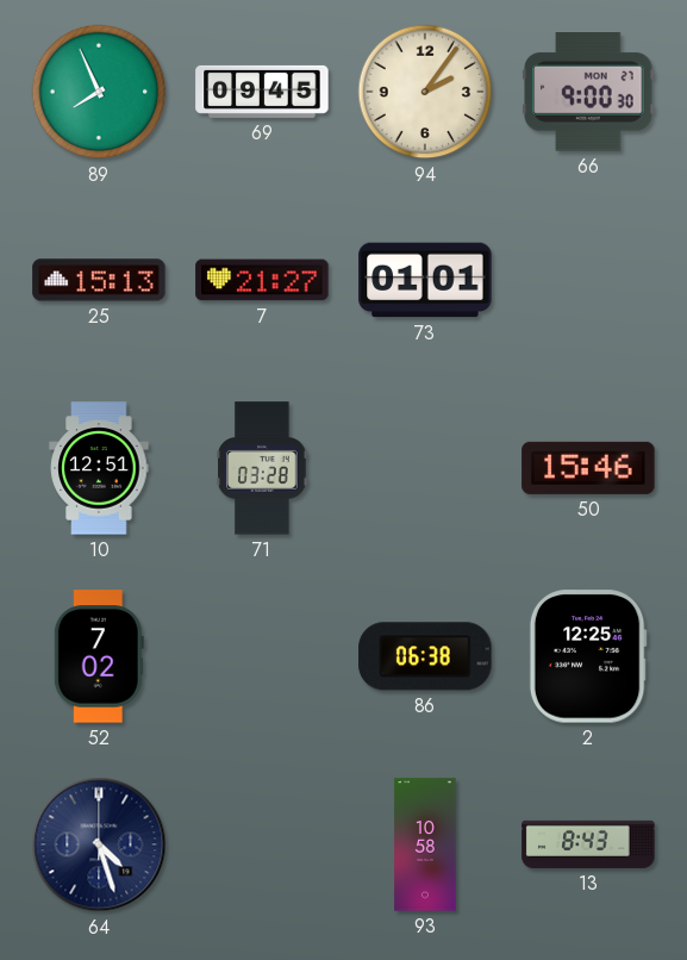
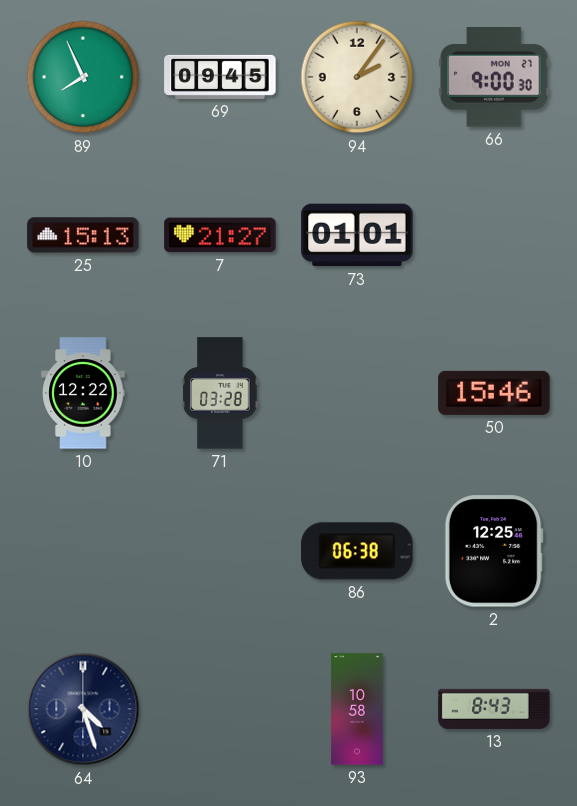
10: 12:51 -> 12:22 (83, 393)
52: 7:02 -> none (99, 656)
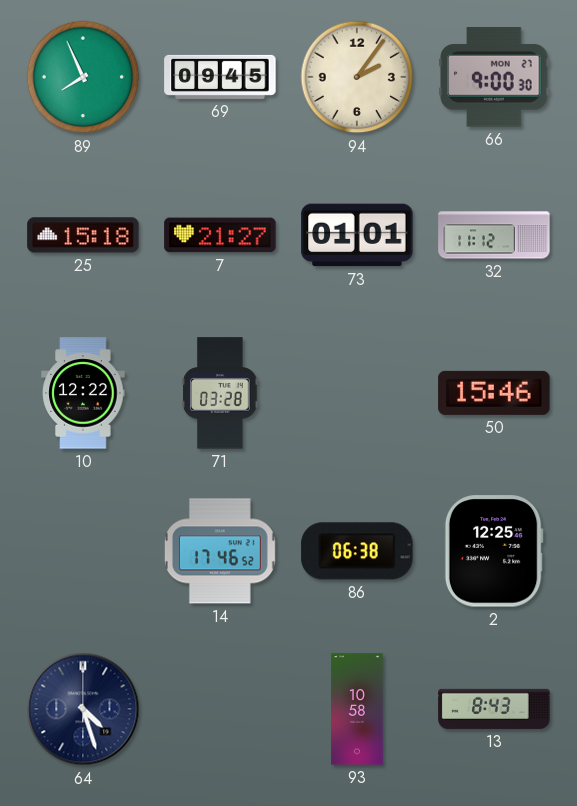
25: 15:13 -> 15:18 (83, 235)
32: none -> 11:12 (494, 235)
14: none -> 17:46 (220, 551)
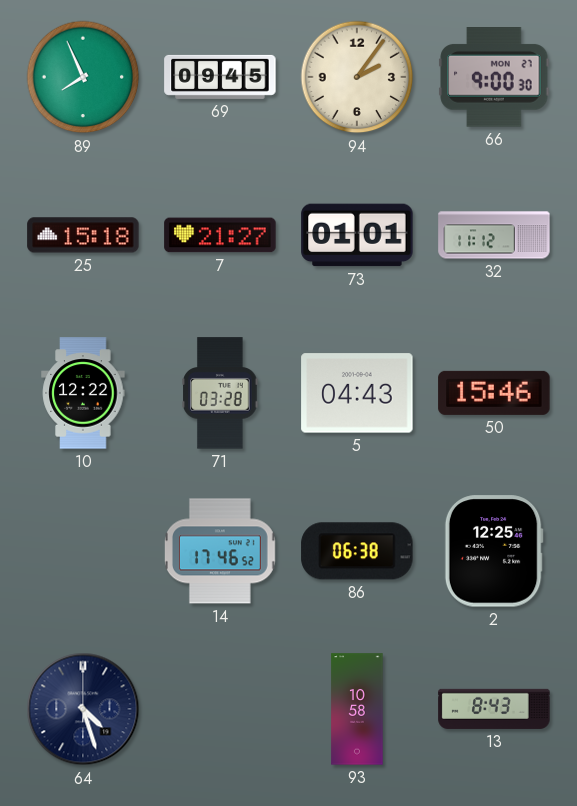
5: none -> 04:43 (357, 393)
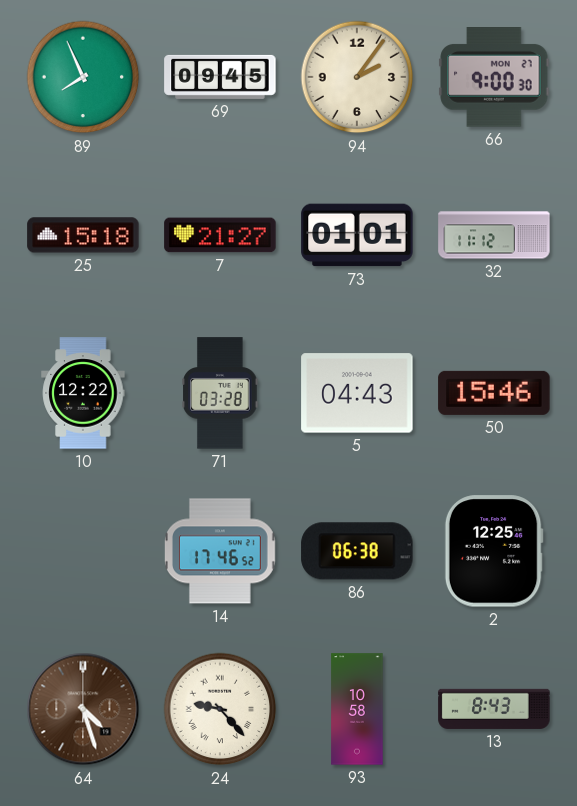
64 dial: navy -> brown (83, 709)
24: none -> 9:23 (220, 709)
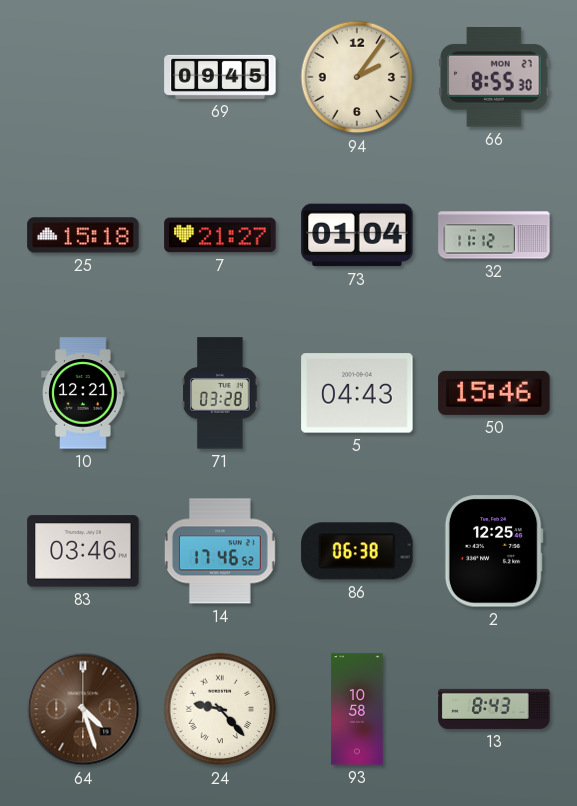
89: 7:56 -> none (83, 77)
66: 9:00 -> 8:55 (494, 77)
73: 01:01 -> 01:04 (357, 235)
10: 12:22 -> 12:21 (83, 393)
83: none -> 03:46 (83, 551)
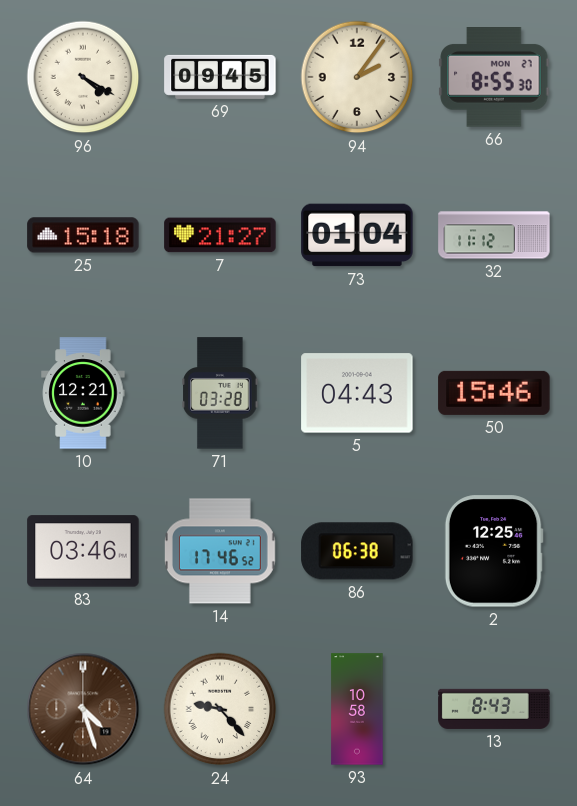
96: none -> 4:20 (83, 77)
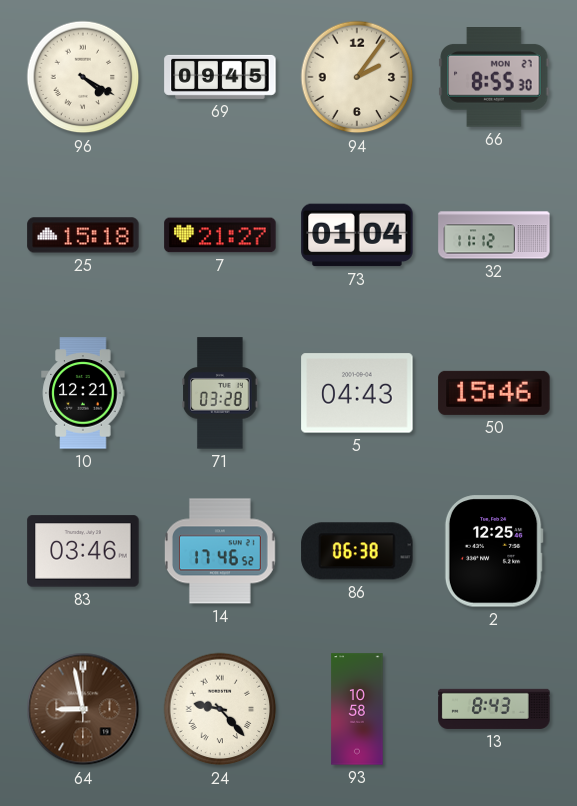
64: 4:27 -> 8:58 (83, 709)
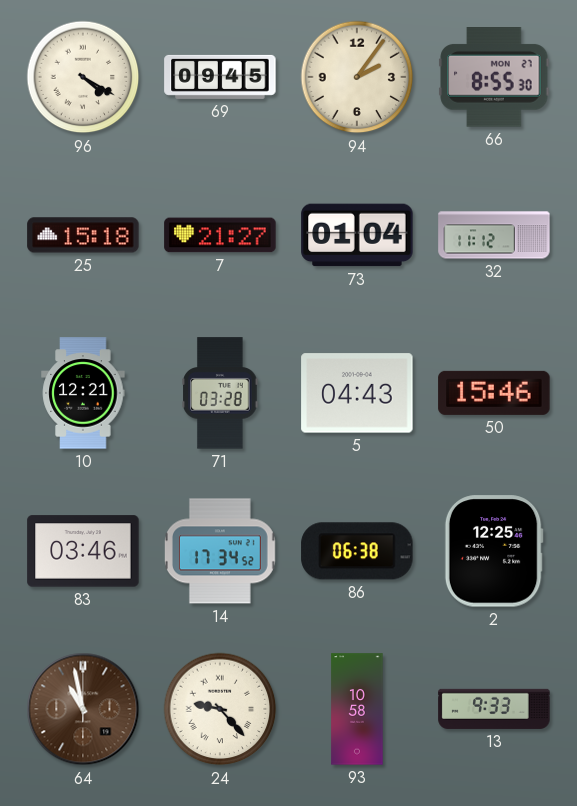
14: 17:46 -> 17:34 (220, 551)
64: 8:58 -> 10:58 (83, 709)
13: 8:43 -> 9:33 (494, 709)
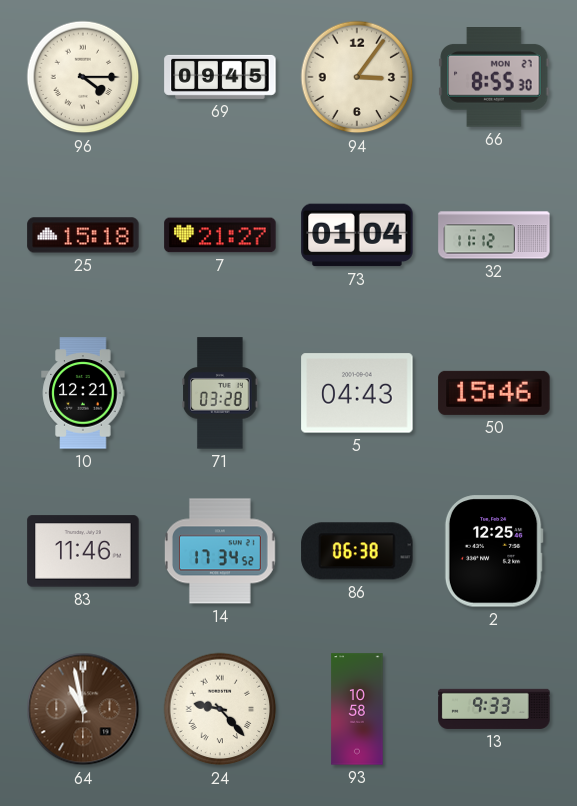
96: 4:20 -> 4:15 (83, 77)
94: 2:06 -> 3:06 (357, 77)
83: 03:46 -> 11:46 (83, 551)
